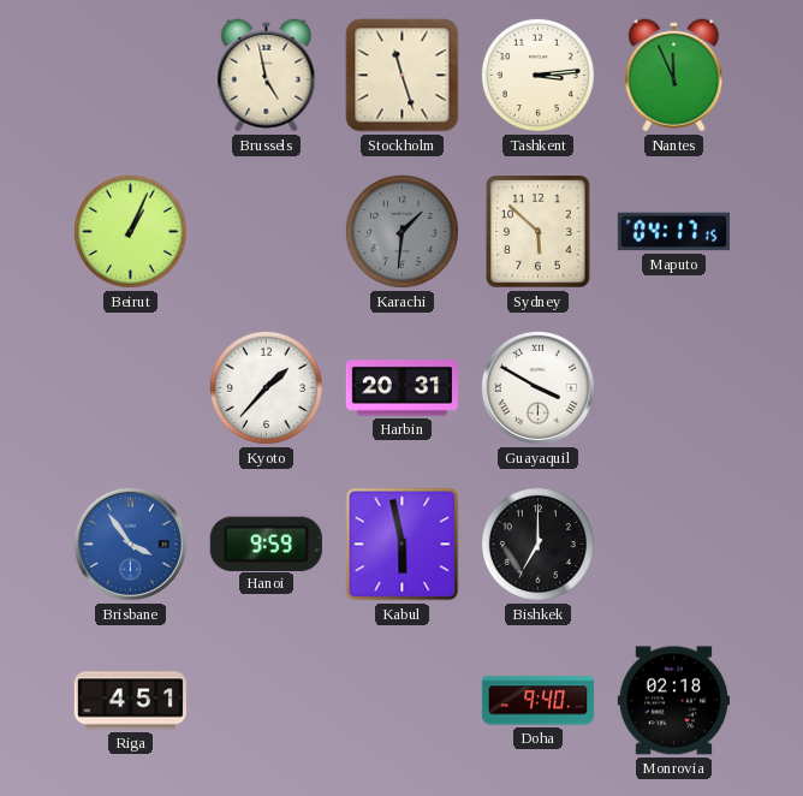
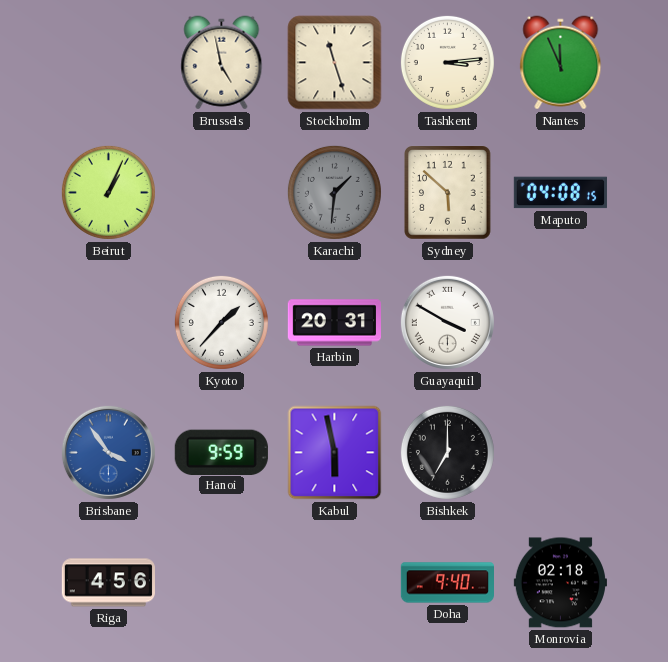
Maputo: 04:17 -> 04:08 (560, 193)
Riga: 4:51 -> 4:56 (108, 583)
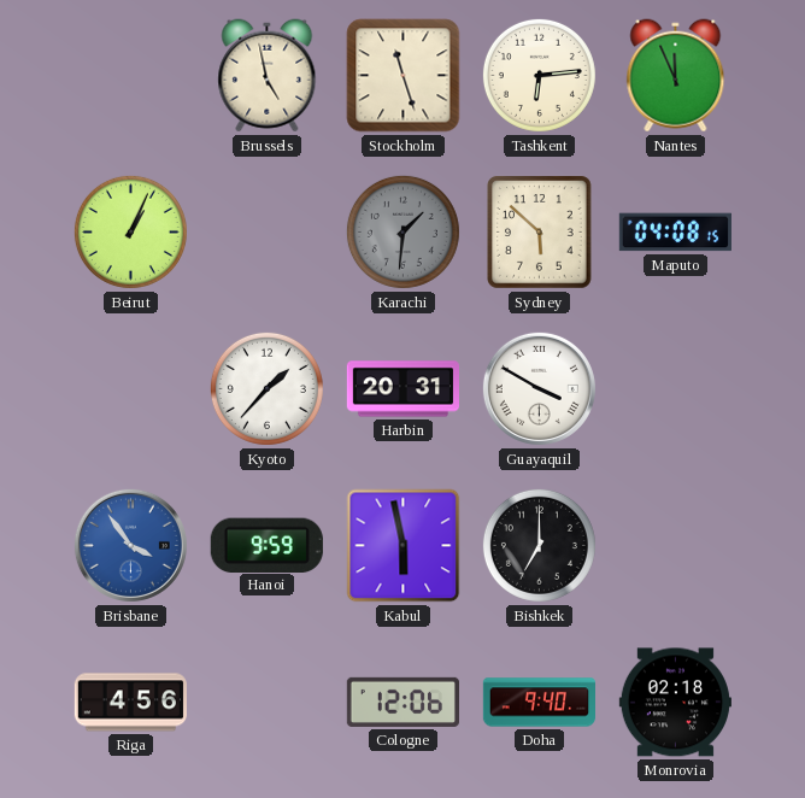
Tashkent: 3:14 -> 6:14 (539, 75)
Cologne: none -> 12:06 (402, 702)
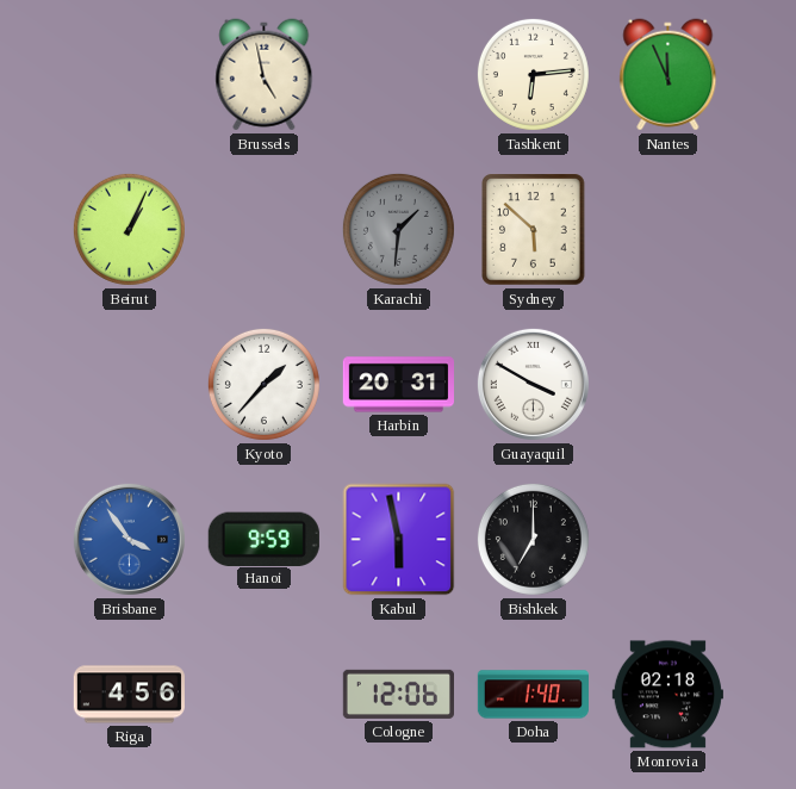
Stockholm: 11:27 -> none (404, 76)
Maputo: 04:08 -> none (675, 233)
Doha: 9:40 -> 1:40 (533, 695)
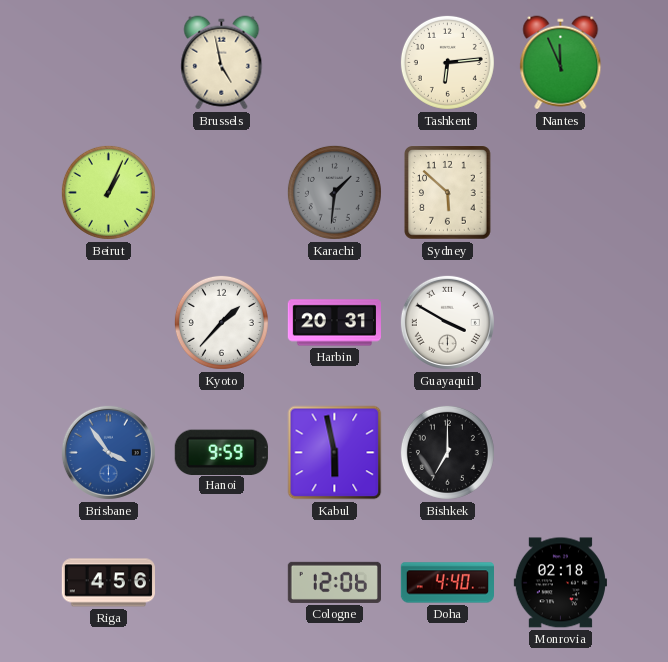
Doha: 1:40 -> 4:40 (447, 583)
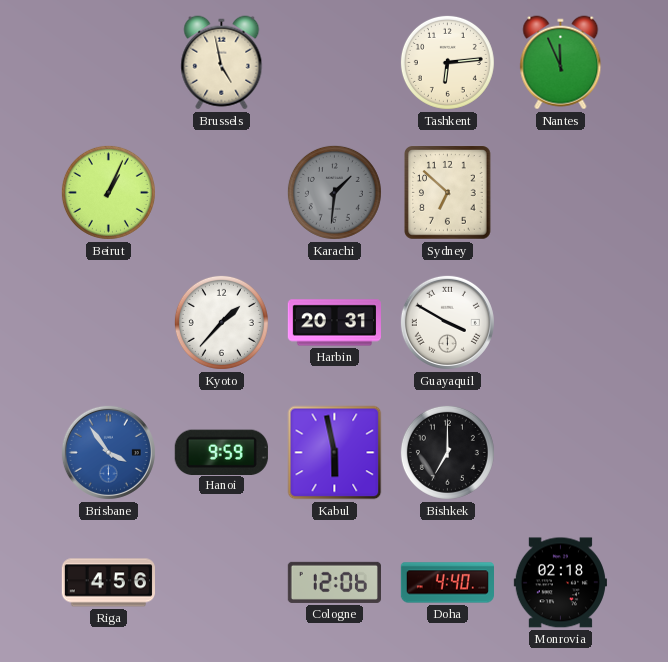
Sydney: 5:52 -> 6:52 (448, 193)
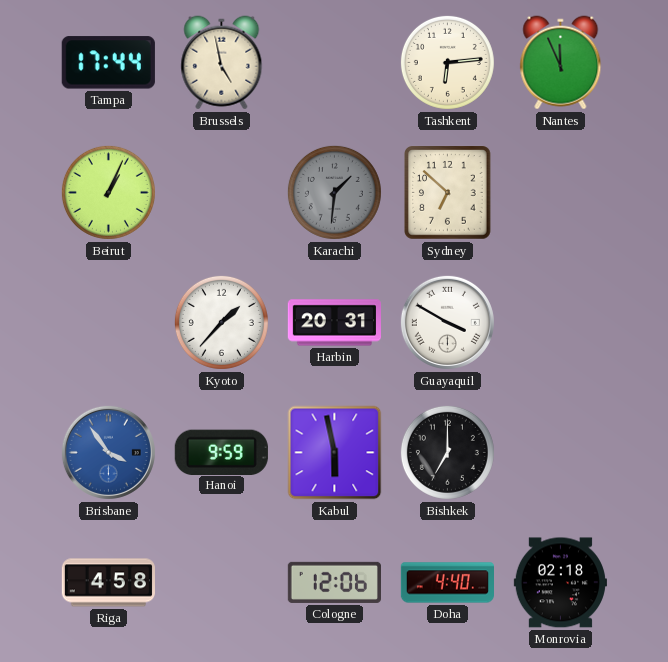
Tampa: none -> 17:44 (108, 63)
Riga: 4:56 -> 4:58 (108, 583)
